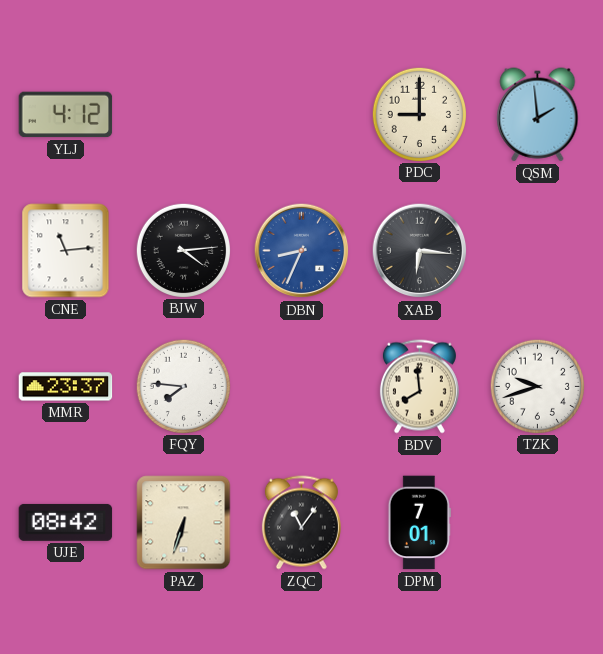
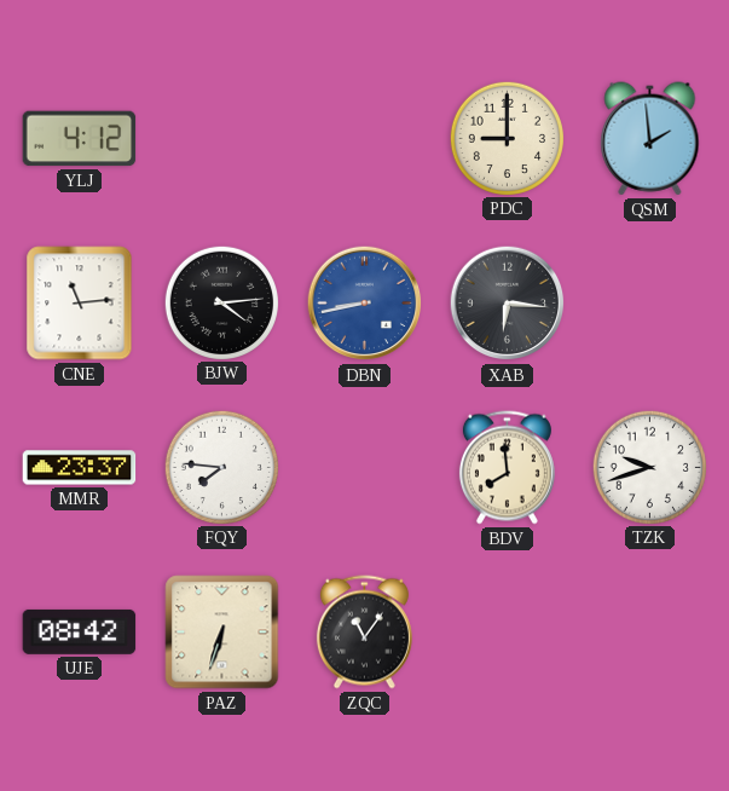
DBN: 8:34 -> 8:43 (365, 304)
DPM: 7:01 -> none (419, 523)
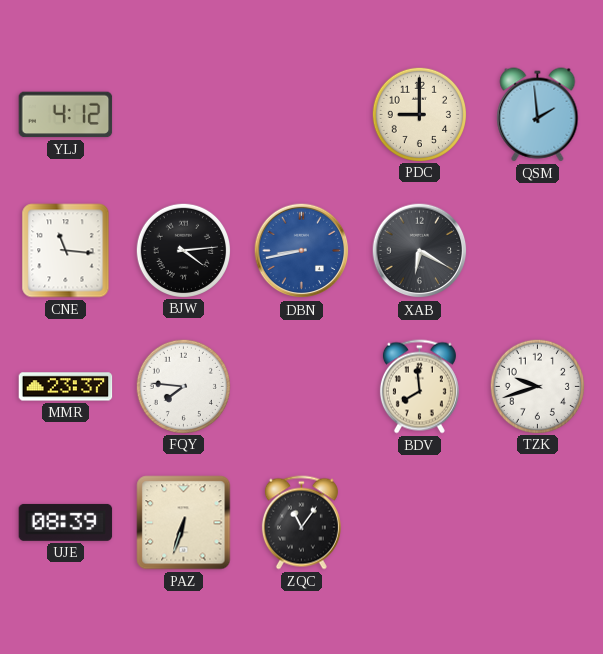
CNE: 11:14 -> 11:16 (66, 251)
XAB: 6:16 -> 6:20 (420, 251)
UJE: 08:42 -> 08:39 (66, 522)
